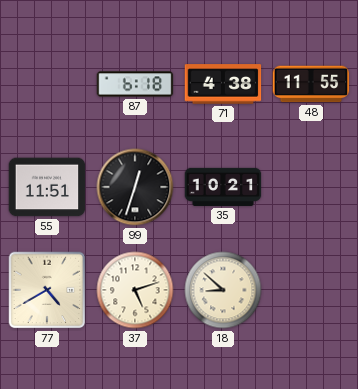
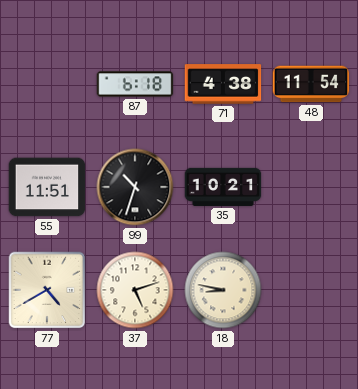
48: 11:55 -> 11:54 (311, 84)
99: 12:33 -> 10:33 (135, 187)
18: 8:52 -> 8:47 (223, 290)
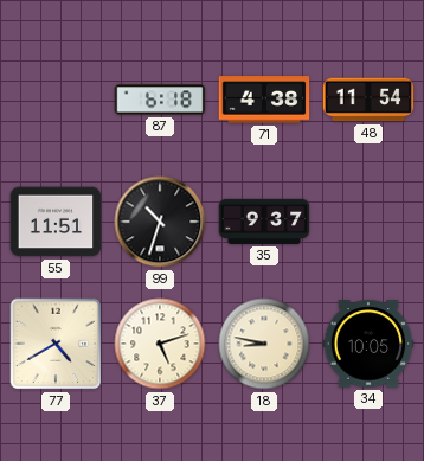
35: 10:21 -> 9:37 (264, 222)
34: none -> 10:05 (368, 344)
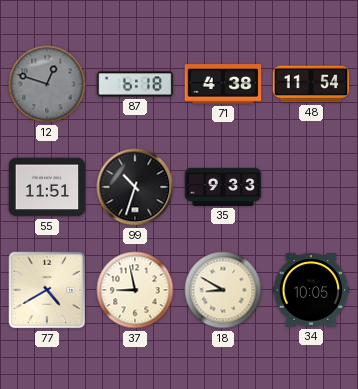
12: none -> 12:48 (47, 84)
35: 9:37 -> 9:33 (223, 187)
37: 5:12 -> 8:58 (135, 290)
18: 8:47 -> 8:50 (223, 290)
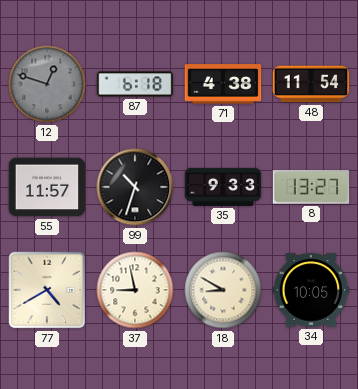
55: 11:51 -> 11:57 (47, 187)
8: none -> 13:27 (311, 187)
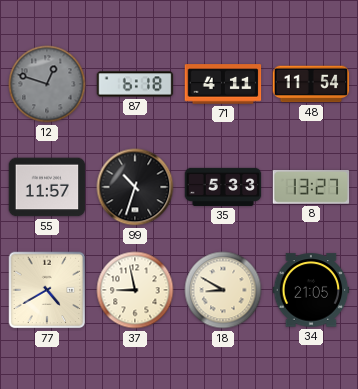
71: 4:38 -> 4:11 (223, 84)
35: 9:33 -> 5:33 (223, 187)
34: 10:05 -> 21:05 (311, 290)
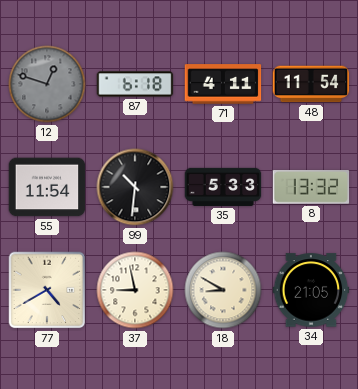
55: 11:57 -> 11:54 (47, 187)
99: 10:33 -> 10:31 (135, 187)
8: 13:27 -> 13:32 (311, 187)
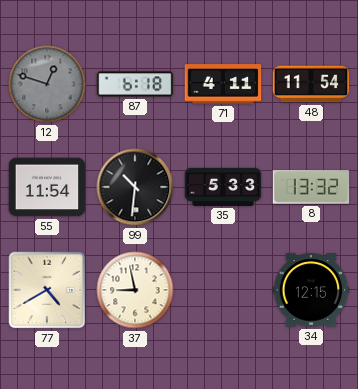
18: 8:50 -> none (223, 290)
34: 21:05 -> 12:15 (311, 290)
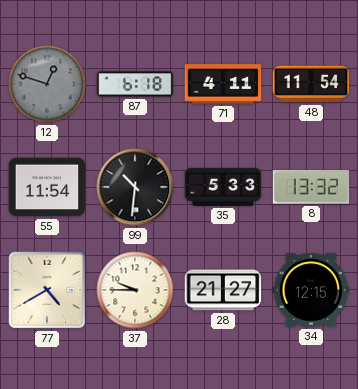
37: 8:58 -> 9:45 (135, 290)
28: none -> 21:27 (223, 290)
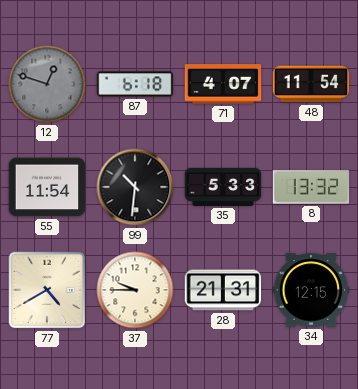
71: 4:11 -> 4:07 (223, 84)
28: 21:27 -> 21:31 (223, 290)
